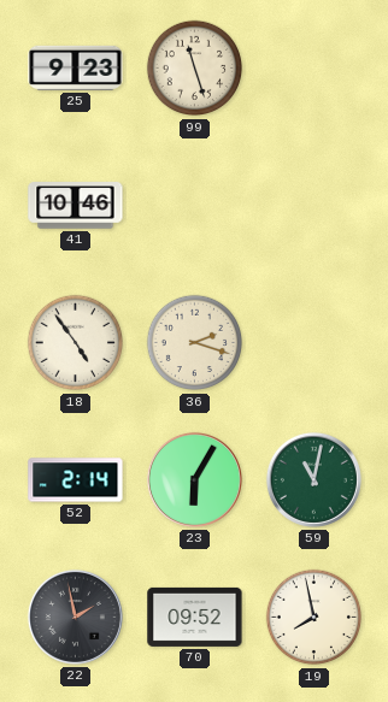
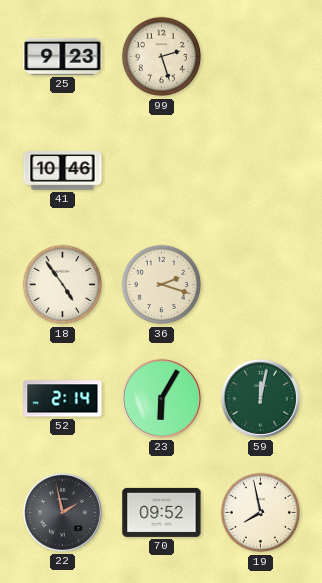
99: 11:27 -> 2:27 (162, 57)
59: 11:02 -> 12:02 (260, 398)
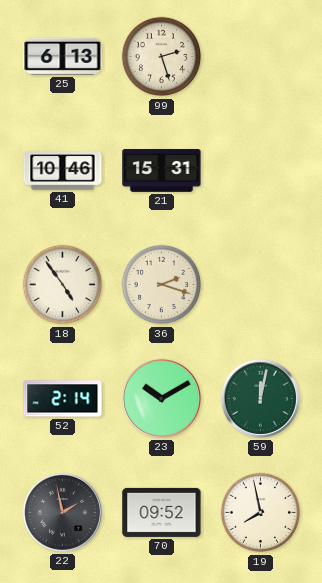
25: 9:23 -> 6:13 (63, 56)
21: none -> 15:31 (162, 171)
23: 6:05 -> 10:10 (161, 398)
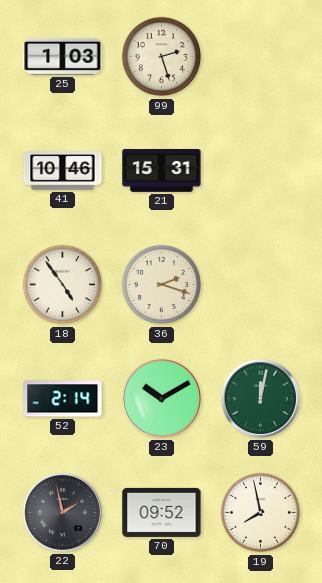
25: 6:13 -> 1:03 (63, 56)
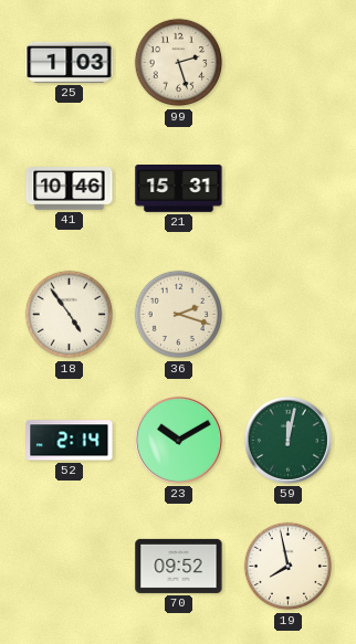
22: 1:58 -> none (62, 512)
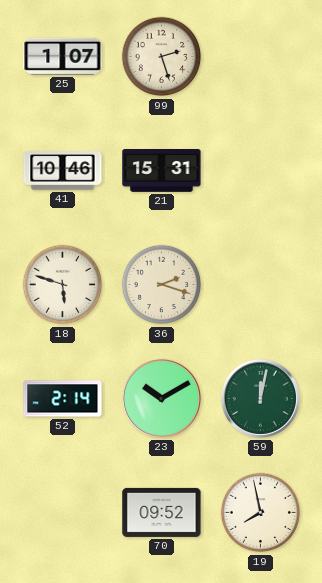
25: 1:03 -> 1:07 (63, 56)
18: 4:54 -> 5:48 (63, 285)
